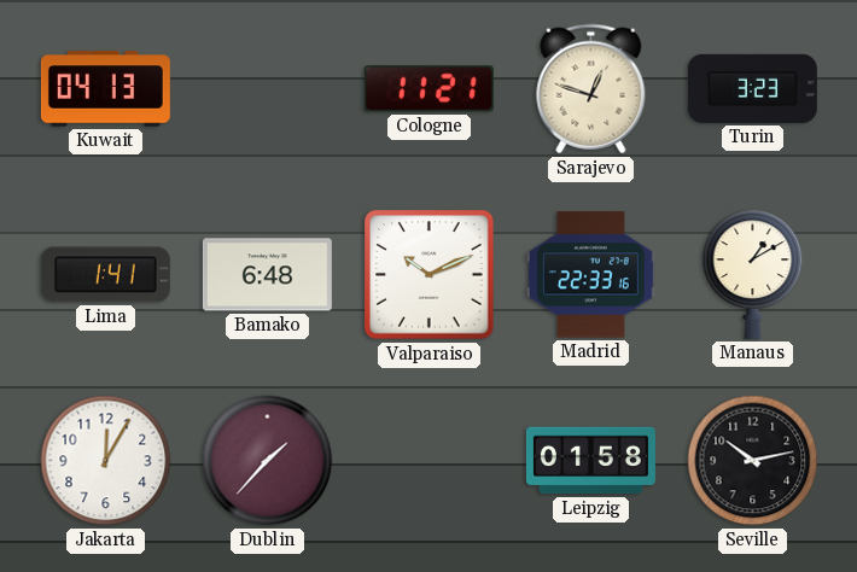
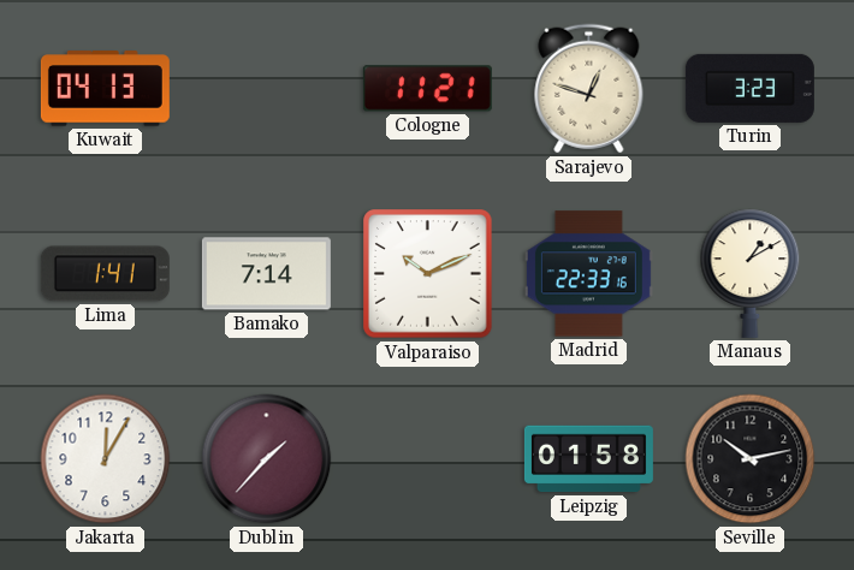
Bamako: 6:48 -> 7:14 (266, 274)
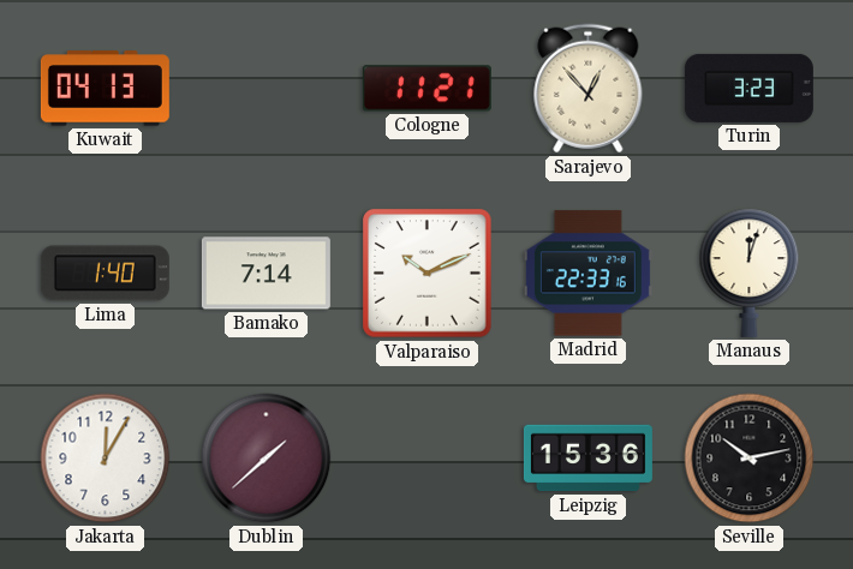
Sarajevo: 12:48 -> 12:53 (589, 89)
Lima: 1:41 -> 1:40 (105, 274)
Manaus: 1:10 -> 12:03 (750, 272)
Dublin: 1:37 -> 1:38 (267, 459)
Leipzig: 01:58 -> 15:36 (587, 459)
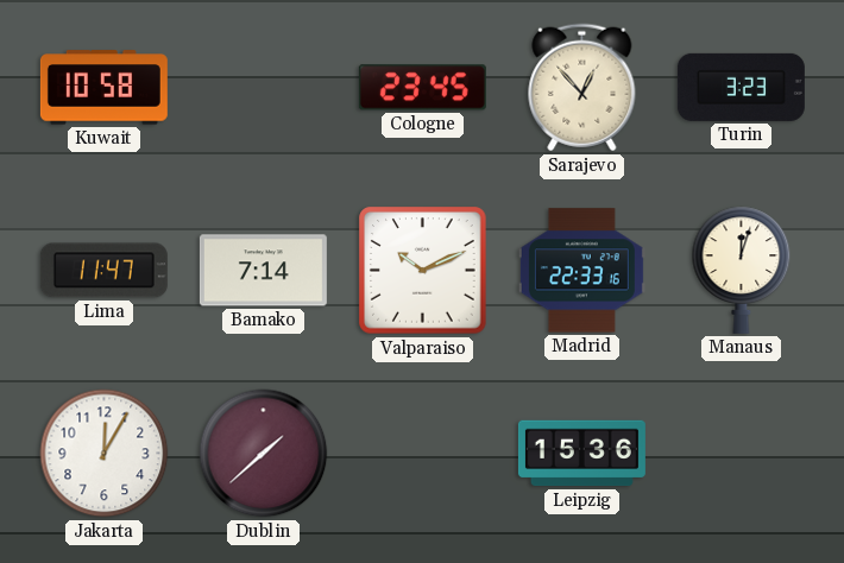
Kuwait: 04:13 -> 10:58 (103, 88)
Cologne: 11:21 -> 23:45 (422, 88)
Lima: 1:40 -> 11:47 (103, 271)
Seville: 10:13 -> none (750, 459)
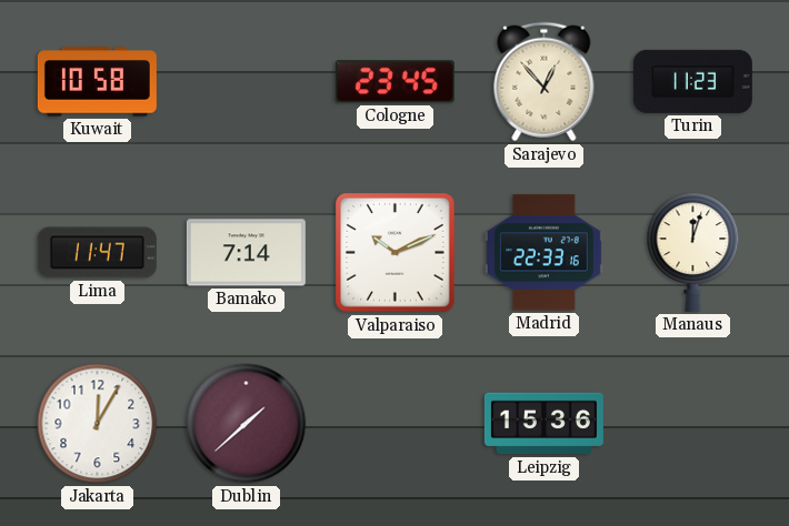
Turin: 3:23 -> 11:23 (692, 81)
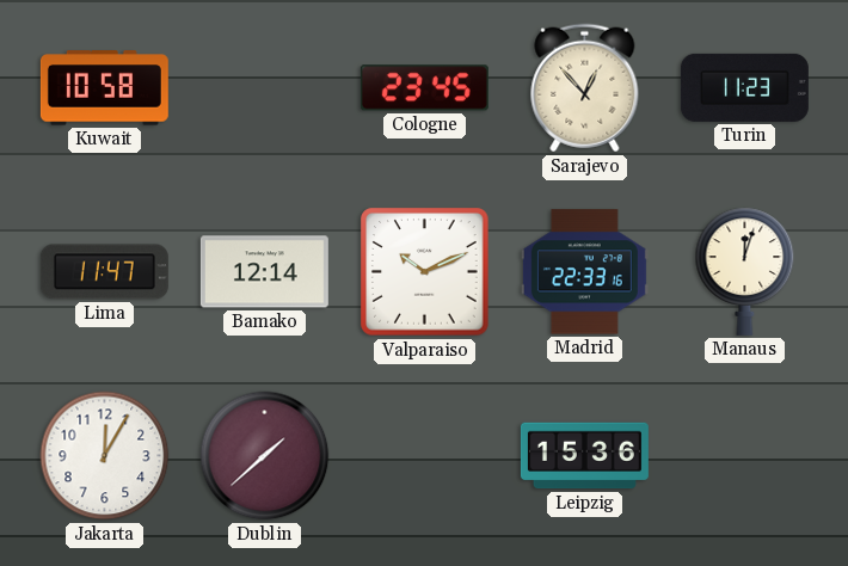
Bamako: 7:14 -> 12:14 (264, 272)
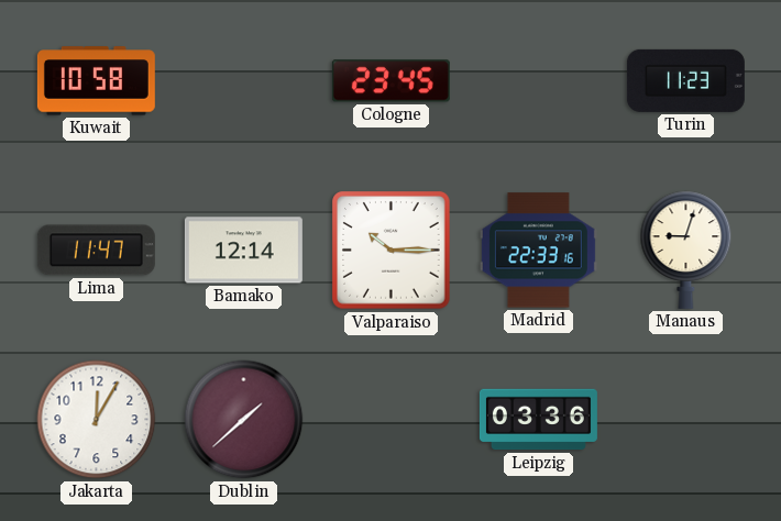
Sarajevo: 12:53 -> none (585, 88)
Valparaiso: 10:11 -> 10:15 (392, 251)
Manaus: 12:03 -> 9:03 (686, 250)
Leipzig: 15:36 -> 03:36 (538, 420)
